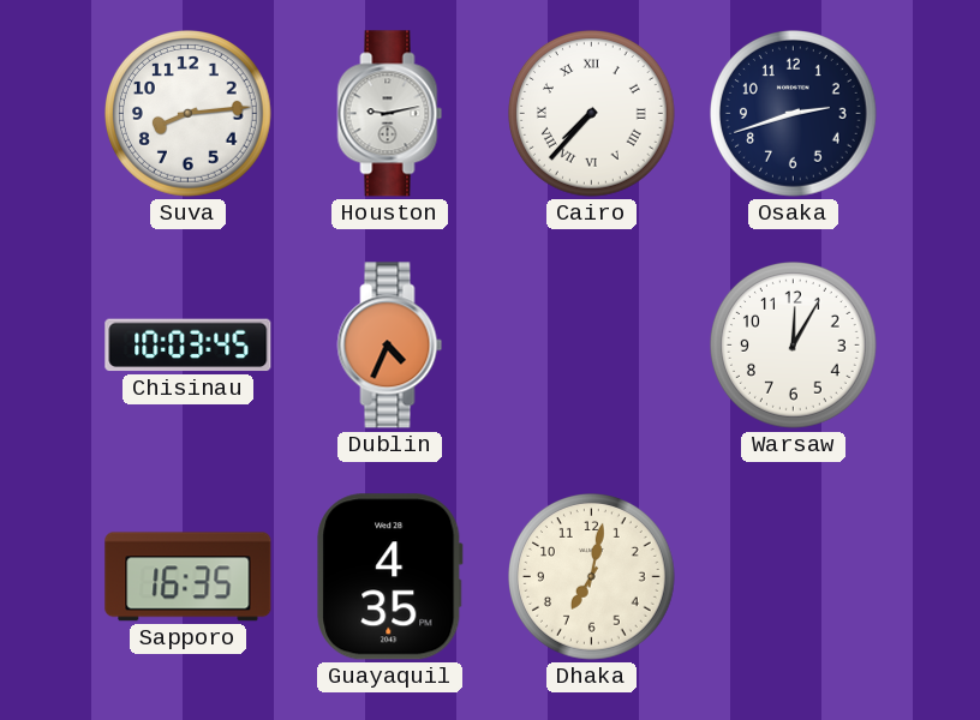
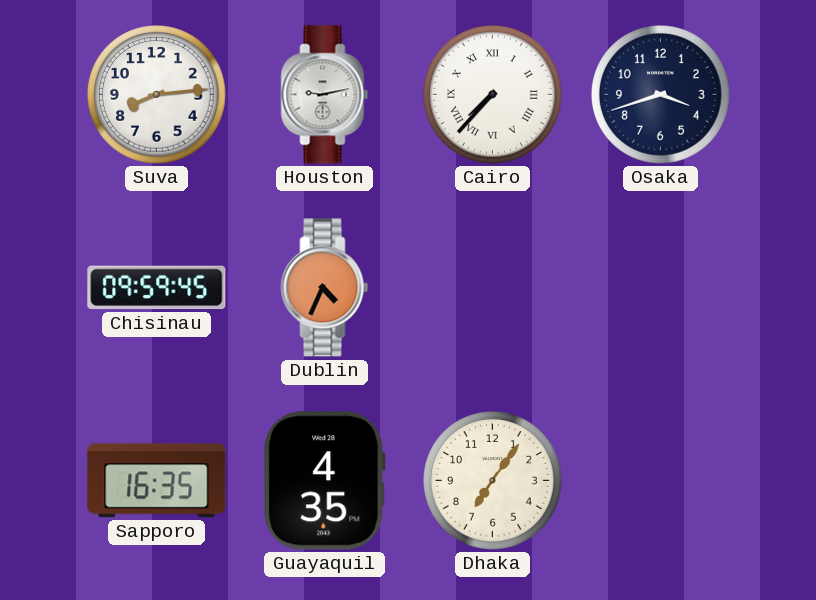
Osaka: 2:42 -> 3:42 (661, 95)
Chisinau: 10:03 -> 09:59 (157, 288)
Warsaw: 12:05 -> none (794, 346)
Dhaka: 7:02 -> 7:06 (493, 481)
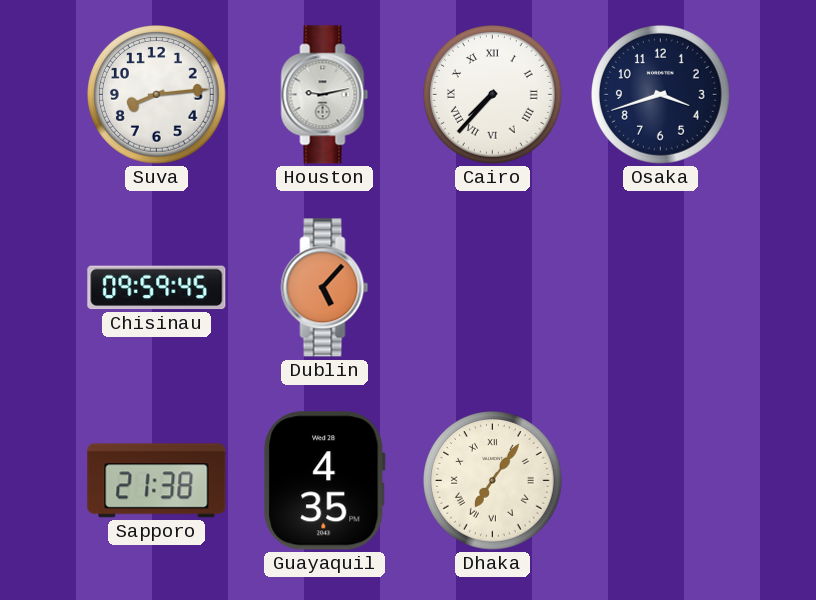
Dublin: 4:34 -> 5:07 (325, 288)
Sapporo: 16:35 -> 21:38 (157, 481)
Dhaka numerals: Arabic -> Roman (493, 481)
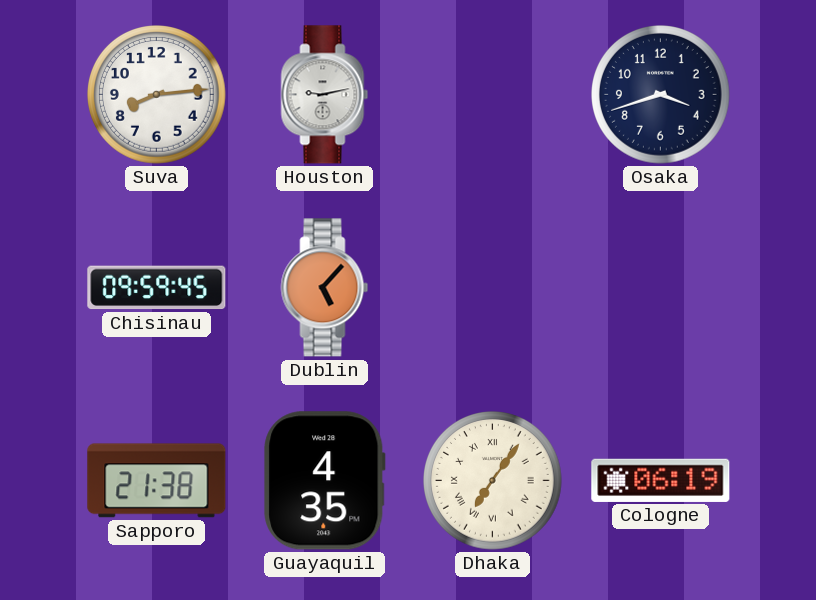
Cairo: 7:37 -> none (493, 95)
Cologne: none -> 06:19 (661, 480)
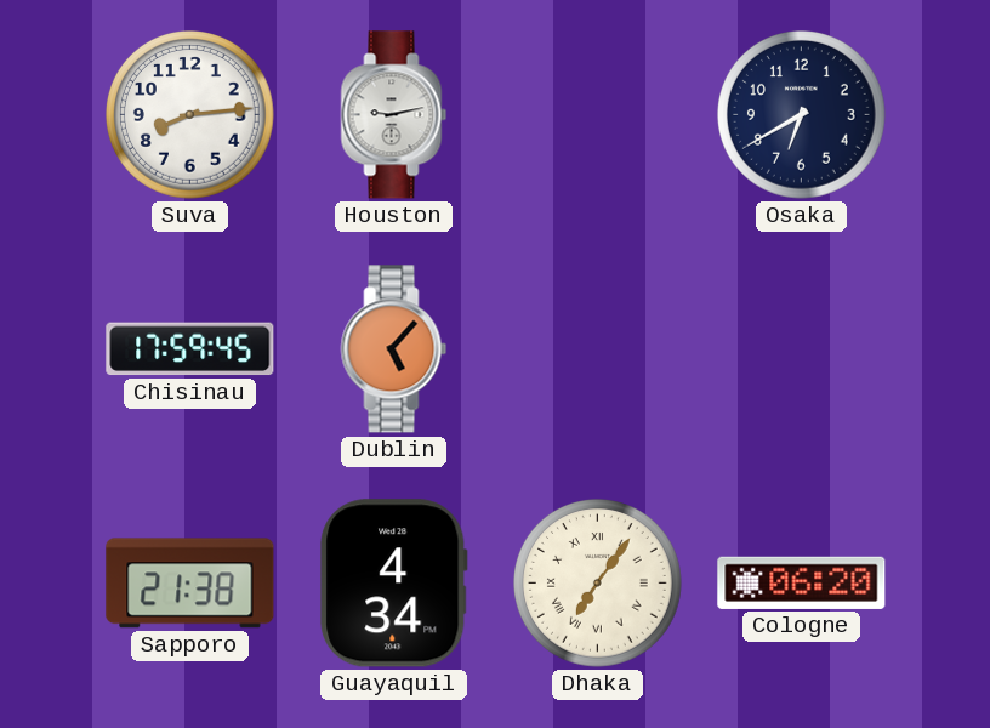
Osaka: 3:42 -> 6:40 (802, 115)
Chisinau: 09:59 -> 17:59 (190, 349)
Guayaquil: 4:35 -> 4:34 (394, 584)
Cologne: 06:19 -> 06:20 (802, 582)
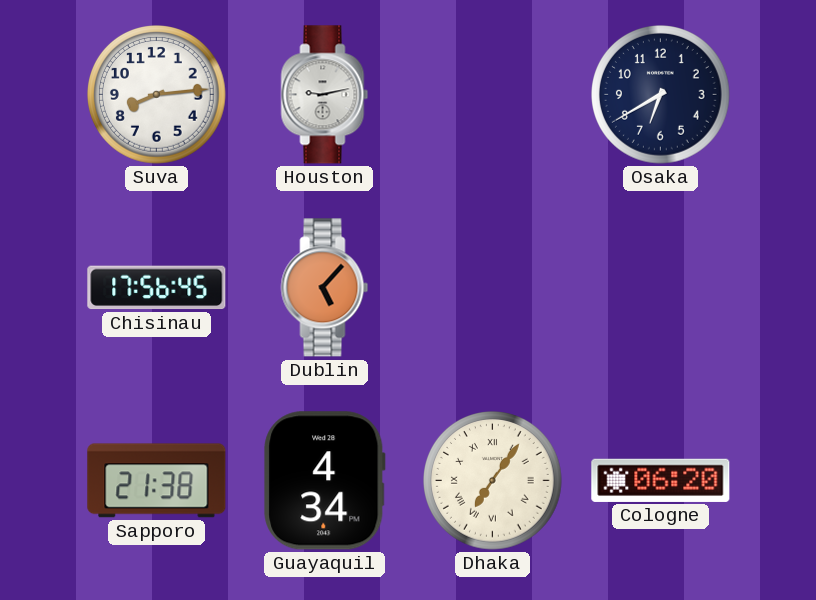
Chisinau: 17:59 -> 17:56 (157, 288)
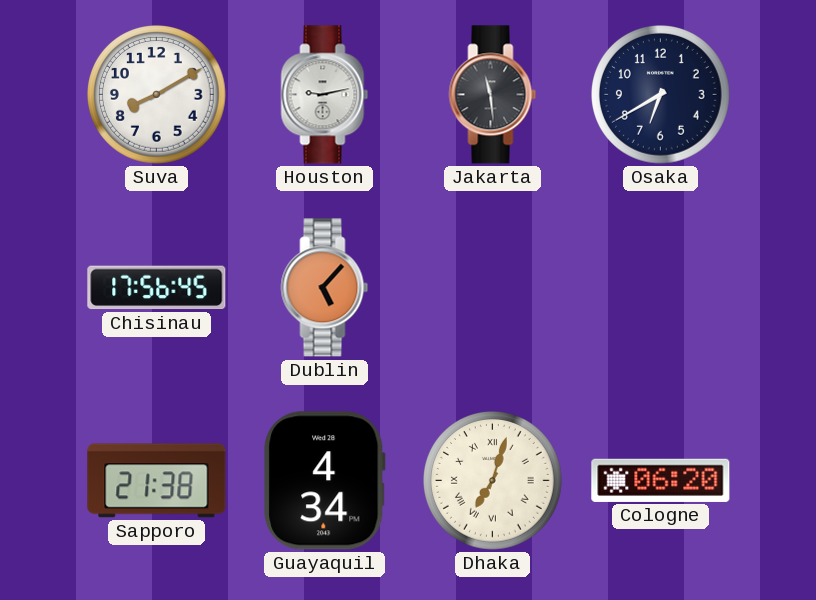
Suva: 8:14 -> 8:10 (157, 95)
Jakarta: none -> 11:29 (493, 95)
Dhaka: 7:06 -> 7:03 (493, 481)
